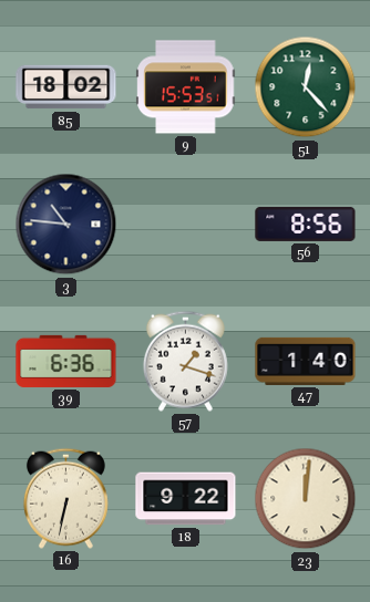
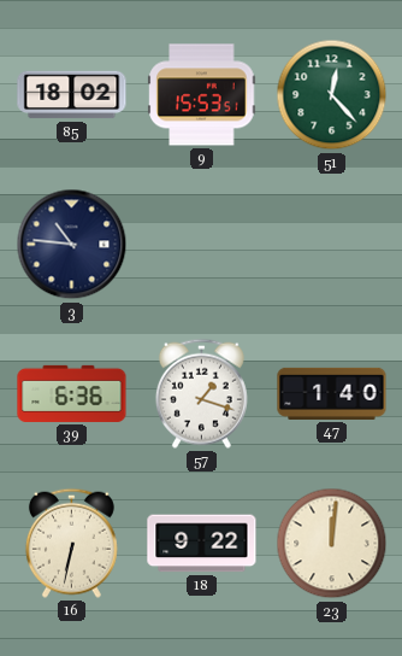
56: 8:56 -> none (306, 224)
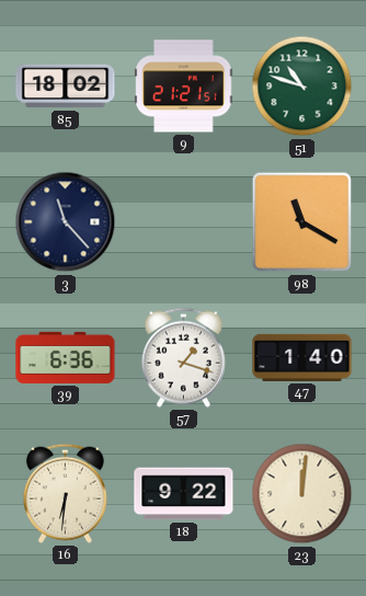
9: 15:53 -> 21:21 (184, 87)
51: 12:23 -> 10:48 (302, 87)
3: 10:46 -> 11:23 (66, 222)
98: none -> 11:20 (302, 222)
16: 6:32 -> 6:31 (65, 493)
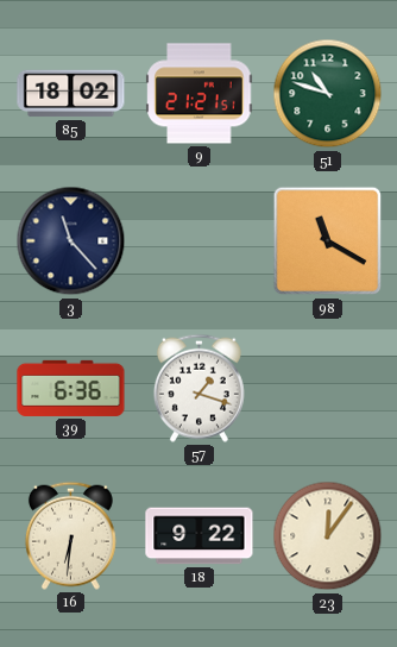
47: 1:40 -> none (302, 357)
23: 12:01 -> 12:06 (328, 536)
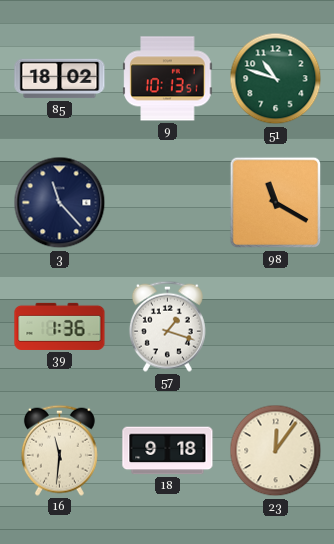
9: 21:21 -> 10:13 (168, 79)
39: 6:36 -> 1:36 (60, 326)
16: 6:31 -> 11:31 (59, 450)
18: 9:22 -> 9:18 (168, 451)
